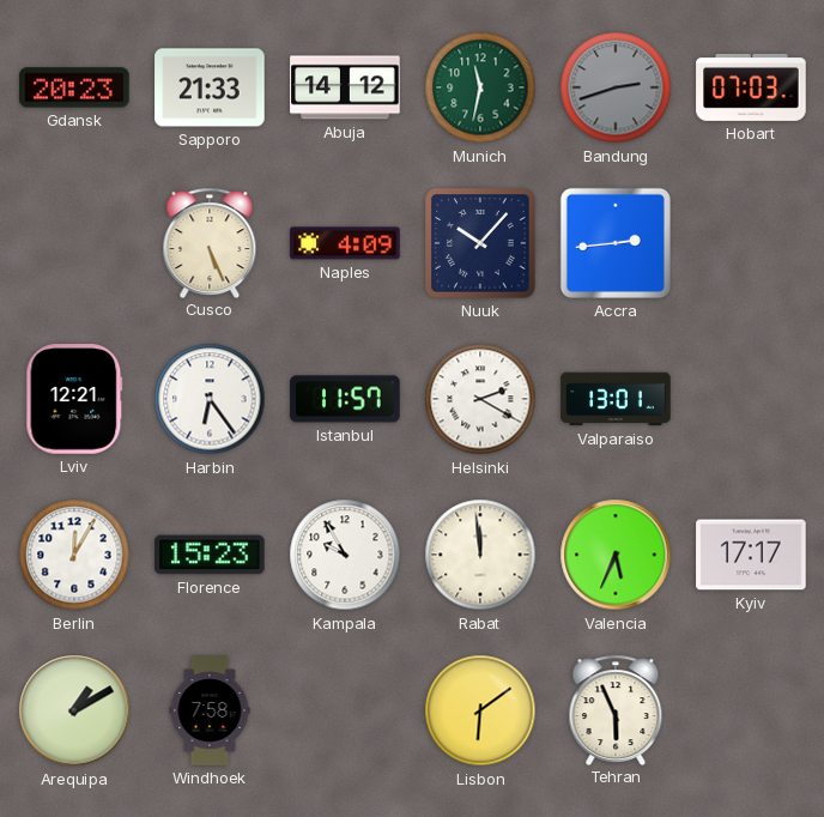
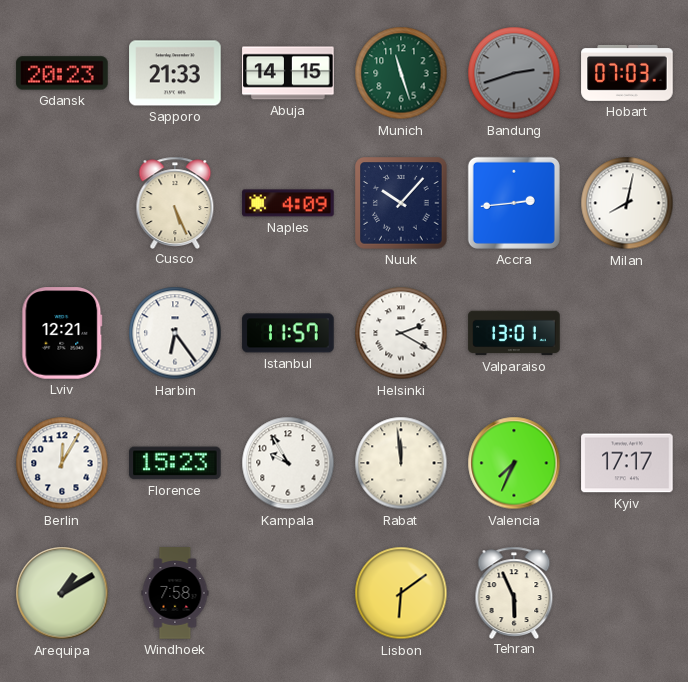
Abuja: 14:12 -> 14:15 (288, 73)
Munich: 11:32 -> 11:27 (401, 73)
Milan: none -> 8:02 (627, 203)
Valencia: 5:34 -> 7:34 (514, 463)
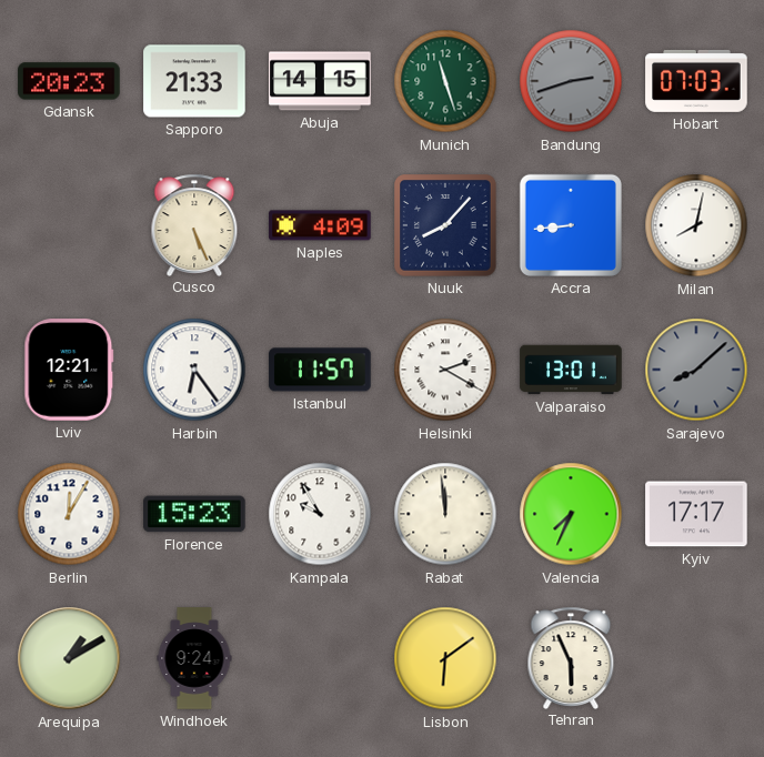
Nuuk: 10:07 -> 8:07 (445, 225)
Accra: 2:44 -> 8:44 (571, 225)
Sarajevo: none -> 8:08 (696, 370)
Windhoek: 7:58 -> 9:24 (194, 658)
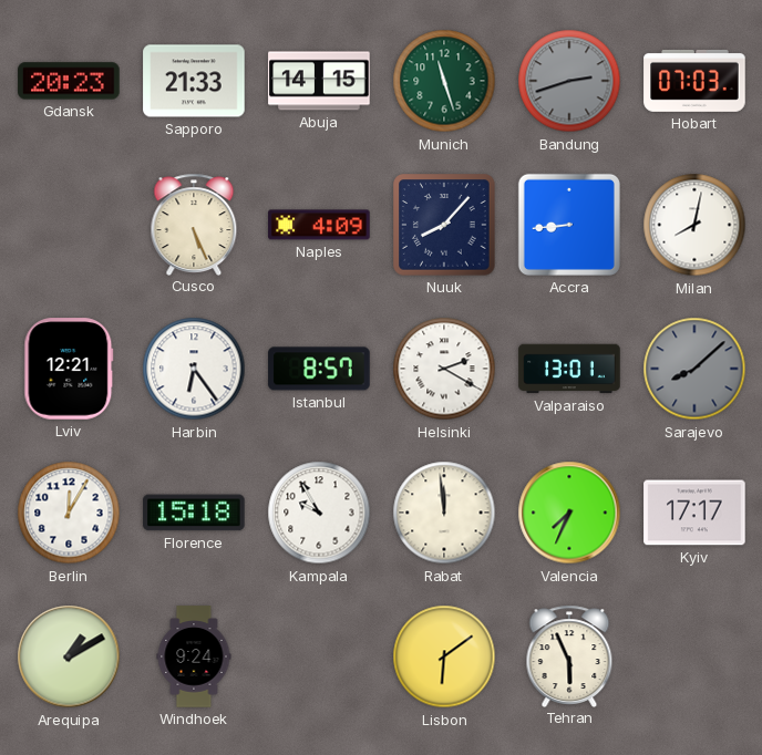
Istanbul: 11:57 -> 8:57 (319, 369)
Florence: 15:23 -> 15:18 (194, 513)
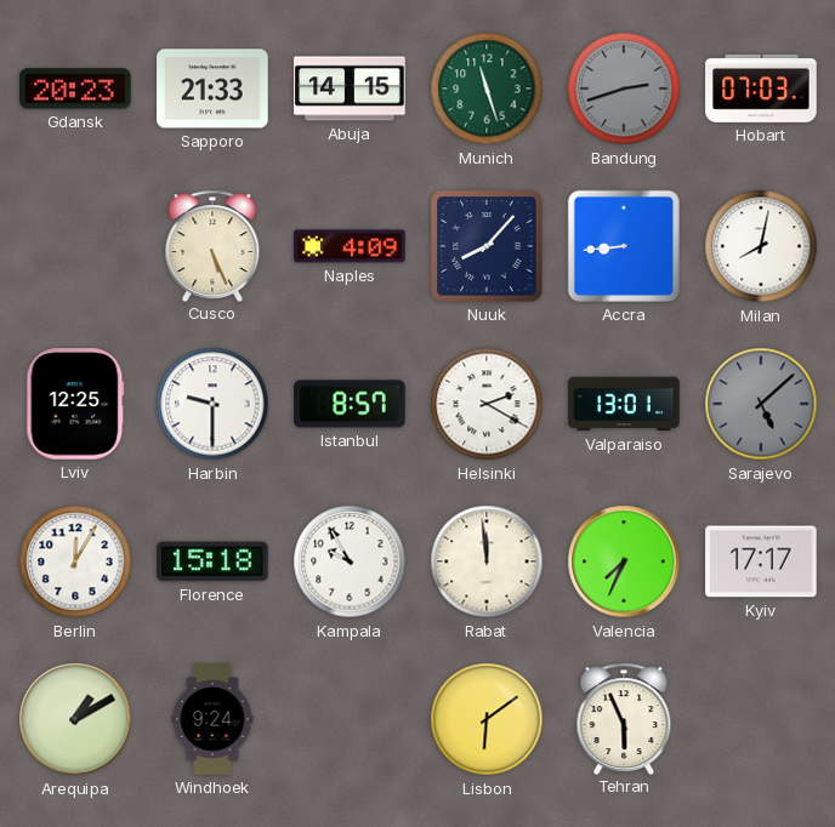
Lviv: 12:21 -> 12:25 (75, 404)
Harbin: 6:24 -> 9:30 (212, 404)
Sarajevo: 8:08 -> 5:08 (761, 404)
